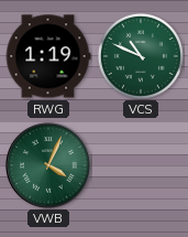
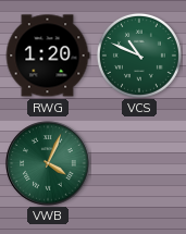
RWG: 1:19 -> 1:20 (48, 56)
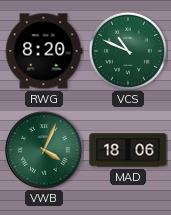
RWG: 1:20 -> 8:20 (44, 51)
MAD: none -> 18:06 (128, 150)
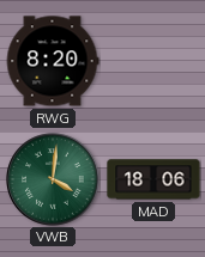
VCS: 10:49 -> none (128, 51)
VWB: 4:04 -> 4:01 (53, 179)
